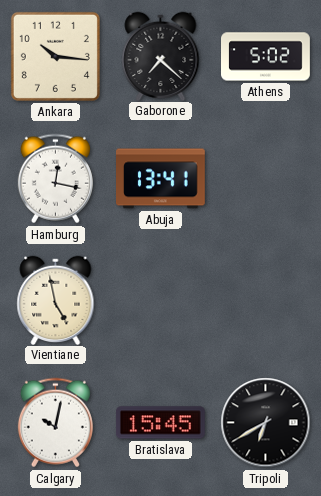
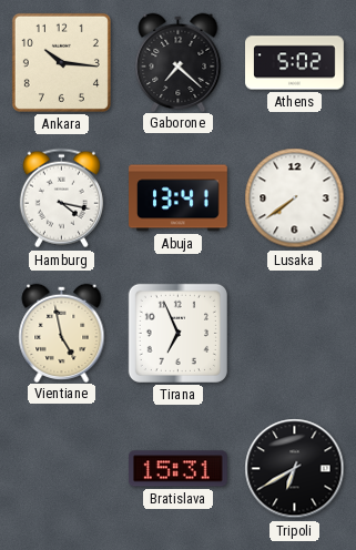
Hamburg: 12:17 -> 4:17 (61, 198)
Lusaka: none -> 7:39 (295, 198)
Tirana: none -> 6:56 (177, 333)
Calgary: 10:02 -> none (55, 423)
Bratislava: 15:45 -> 15:31 (177, 469)
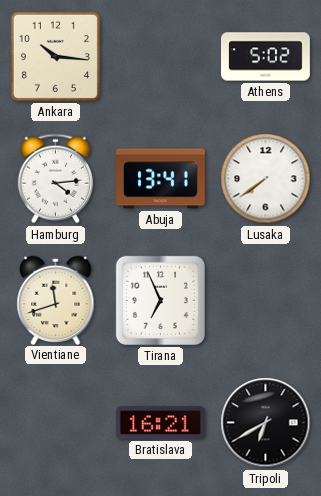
Gaborone: 7:22 -> none (179, 62)
Hamburg: 4:17 -> 4:14 (55, 179)
Vientiane: 4:58 -> 11:42 (56, 300)
Bratislava: 15:31 -> 16:21 (160, 423)
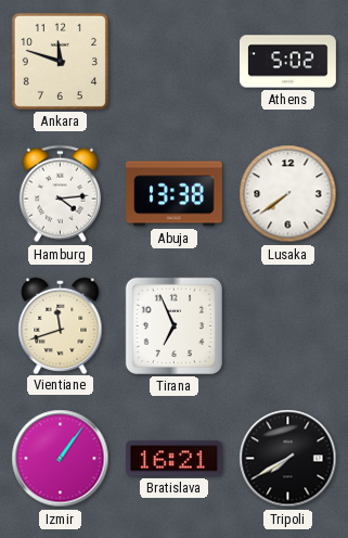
Ankara: 10:16 -> 11:48 (60, 61)
Abuja: 13:41 -> 13:38 (175, 194)
Izmir: none -> 1:06 (61, 459)
Tripoli: 6:40 -> 7:40 (288, 459)
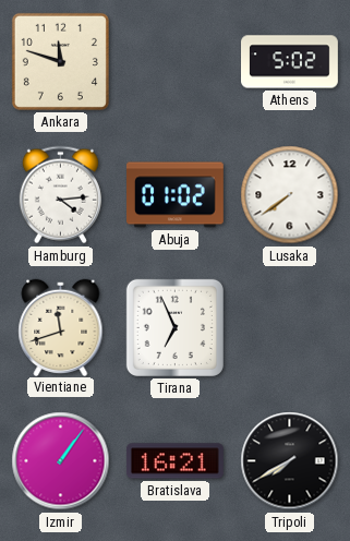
Abuja: 13:38 -> 01:02 (176, 195)
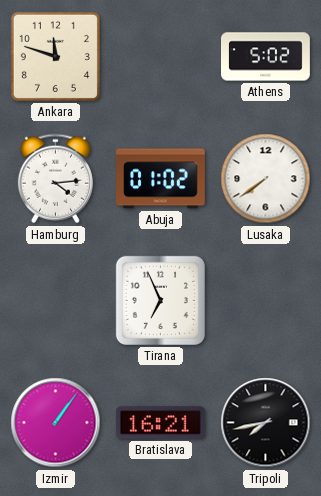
Vientiane: 11:42 -> none (61, 327)
Tripoli: 7:40 -> 7:43 (266, 423)
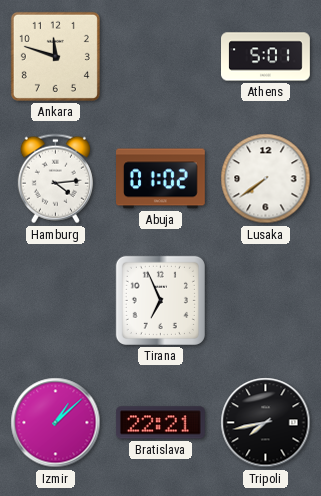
Athens: 5:02 -> 5:01 (266, 57)
Izmir: 1:06 -> 1:08 (56, 423)
Bratislava: 16:21 -> 22:21 (160, 423)
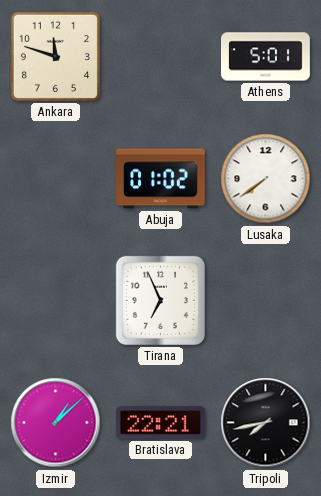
Hamburg: 4:14 -> none (55, 179)
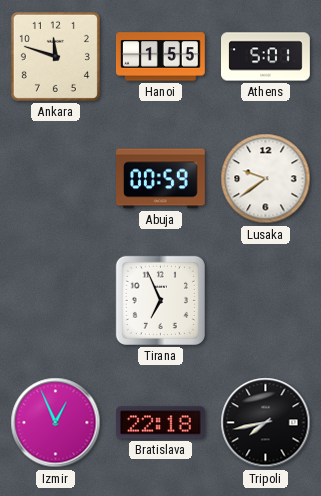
Hanoi: none -> 1:55 (161, 57)
Abuja: 01:02 -> 00:59 (161, 179)
Lusaka: 7:39 -> 9:39 (266, 179)
Izmir: 1:08 -> 12:56 (56, 423)
Bratislava: 22:21 -> 22:18 (160, 423)
